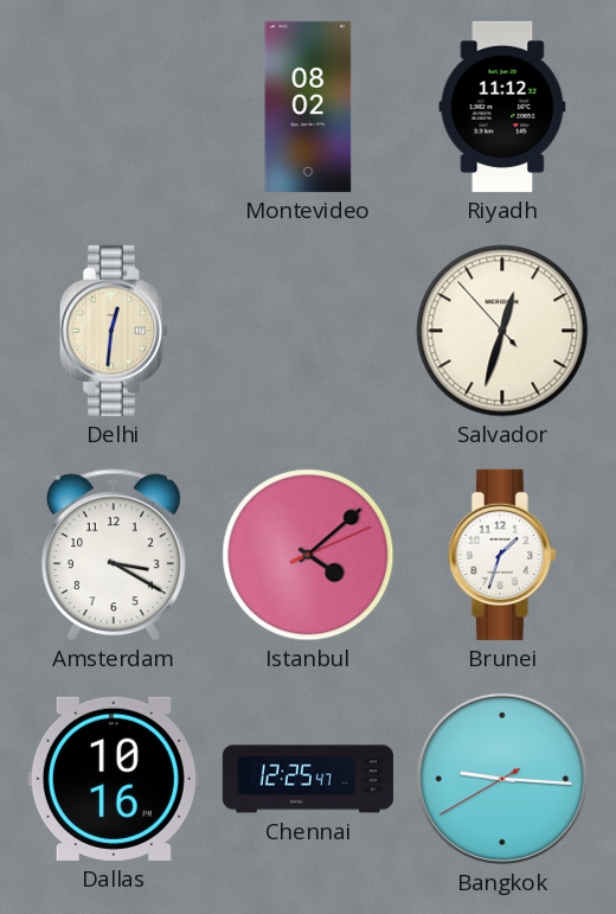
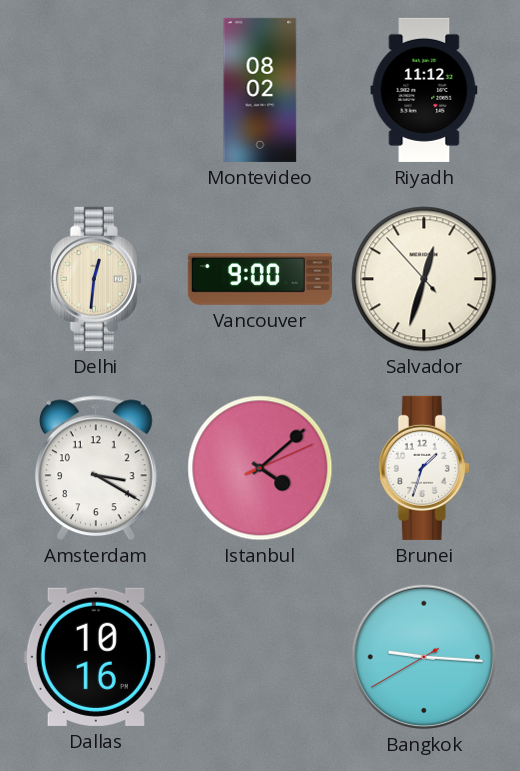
Vancouver: none -> 9:00 (260, 280)
Chennai: 12:25 -> none (308, 779)
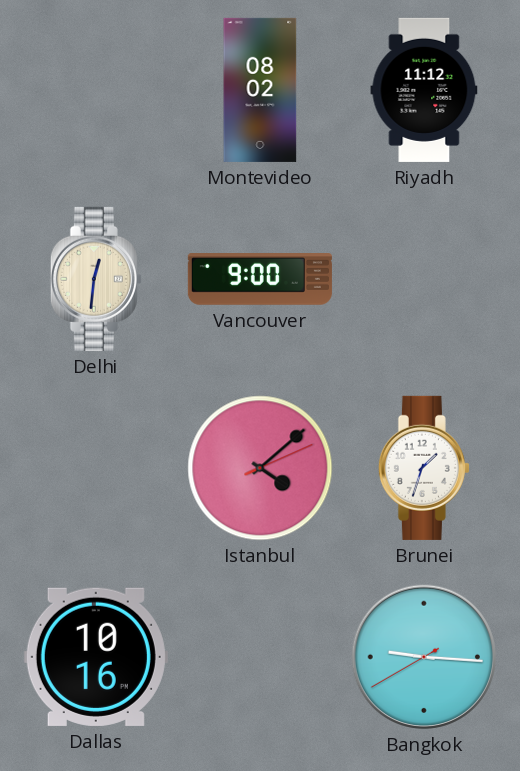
Salvador: 12:32 -> none (424, 279)
Amsterdam: 3:20 -> none (96, 468)
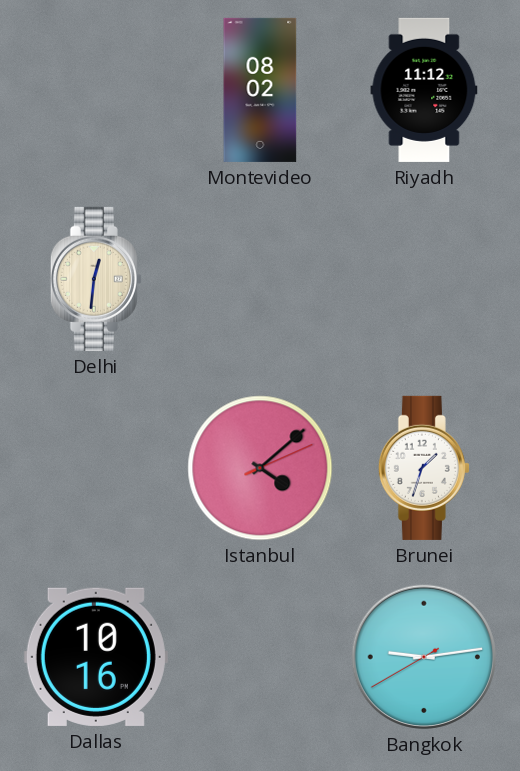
Vancouver: 9:00 -> none (260, 280)
Bangkok: 9:15 -> 9:13 (424, 657)
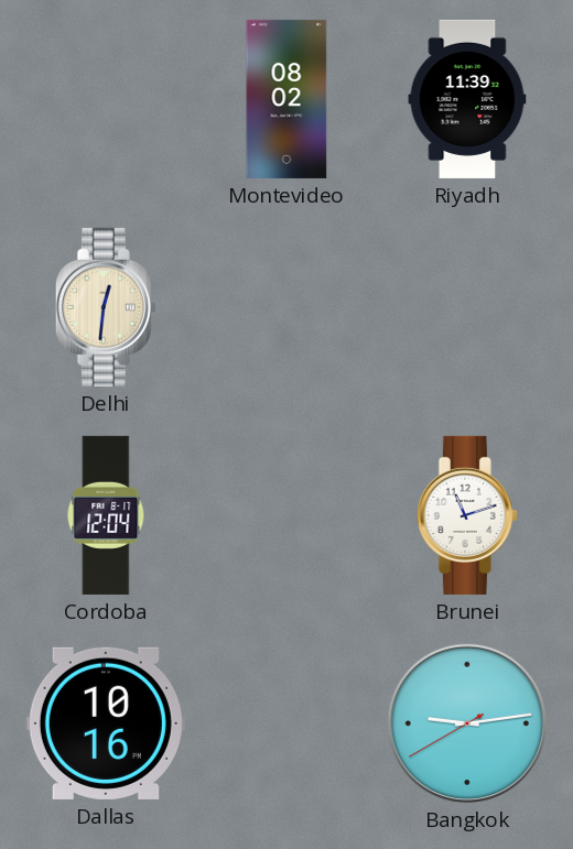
Riyadh: 11:12 -> 11:39 (467, 99)
Cordoba: none -> 12:04 (106, 515)
Istanbul: 4:08 -> none (260, 468)
Brunei: 1:33 -> 11:12 (467, 515)
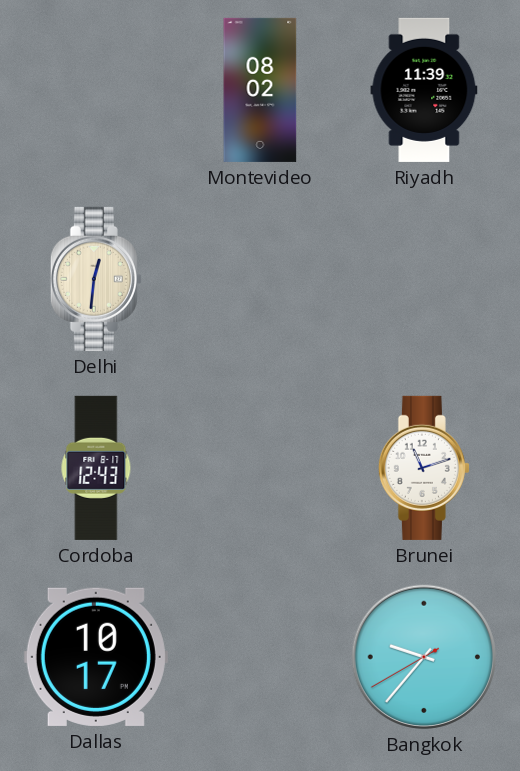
Cordoba: 12:04 -> 12:43 (96, 468)
Dallas: 10:16 -> 10:17 (96, 657)
Bangkok: 9:13 -> 9:36 (424, 657)
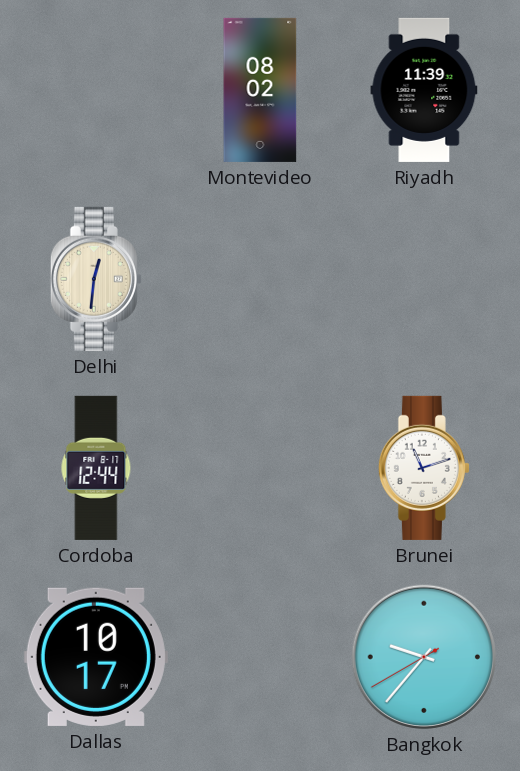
Cordoba: 12:43 -> 12:44 (96, 468)
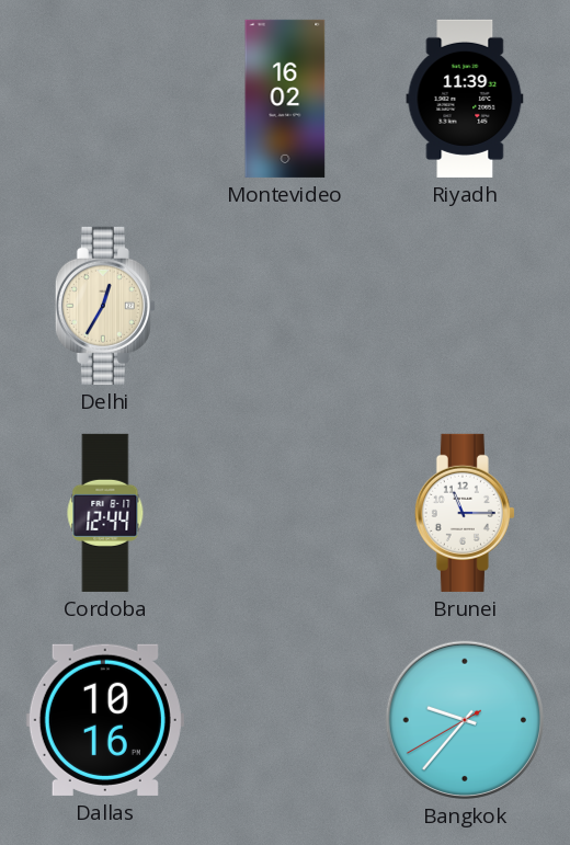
Montevideo: 08:02 -> 16:02 (285, 99)
Delhi: 12:31 -> 12:35 (105, 306)
Brunei: 11:12 -> 11:15 (465, 513)
Dallas: 10:17 -> 10:16 (105, 720)
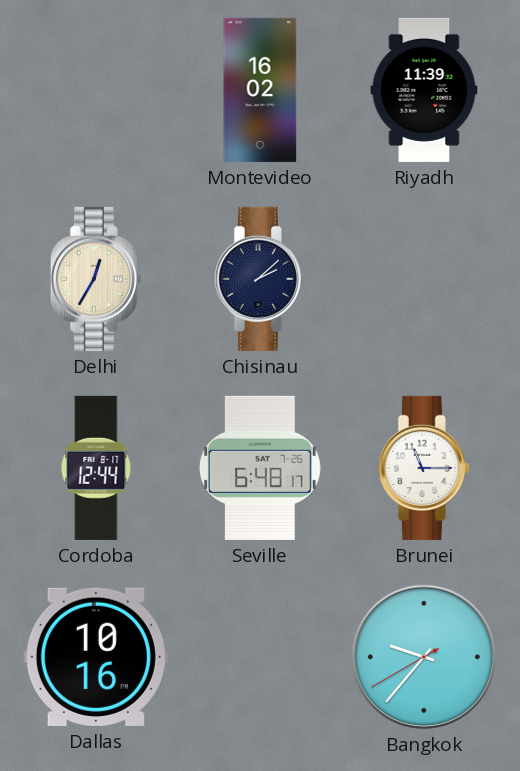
Chisinau: none -> 2:08 (260, 279)
Seville: none -> 6:48 (260, 468)
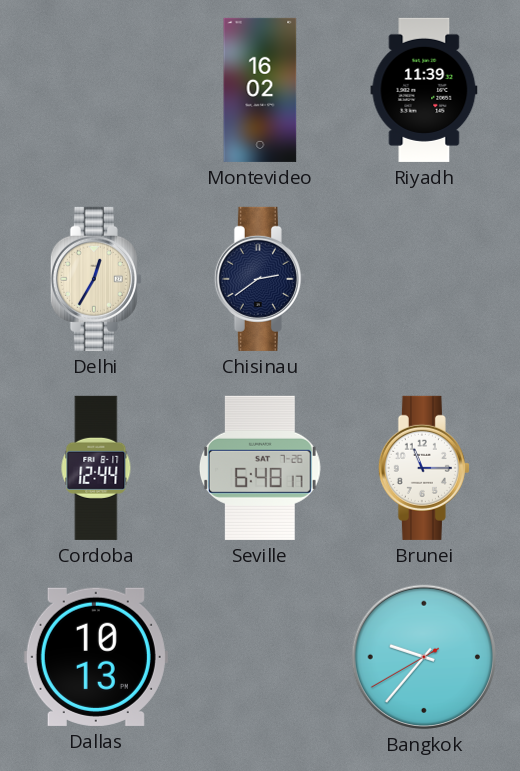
Chisinau: 2:08 -> 2:39 (260, 279)
Dallas: 10:16 -> 10:13 (96, 657)
